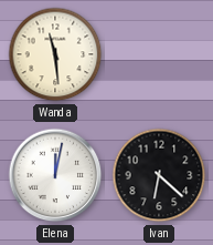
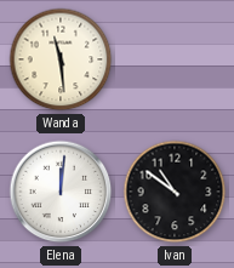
Elena: 12:02 -> 12:01 (61, 192)
Ivan: 6:22 -> 10:51 (175, 192)
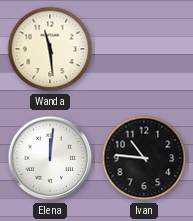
Ivan: 10:51 -> 10:46 (144, 158)
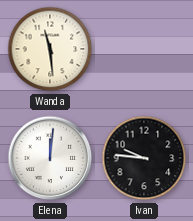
Ivan: 10:46 -> 9:46 (144, 158)
